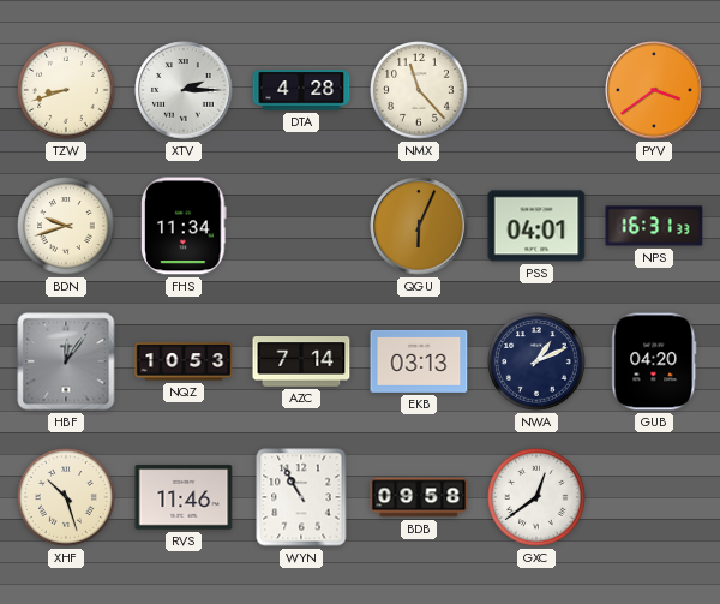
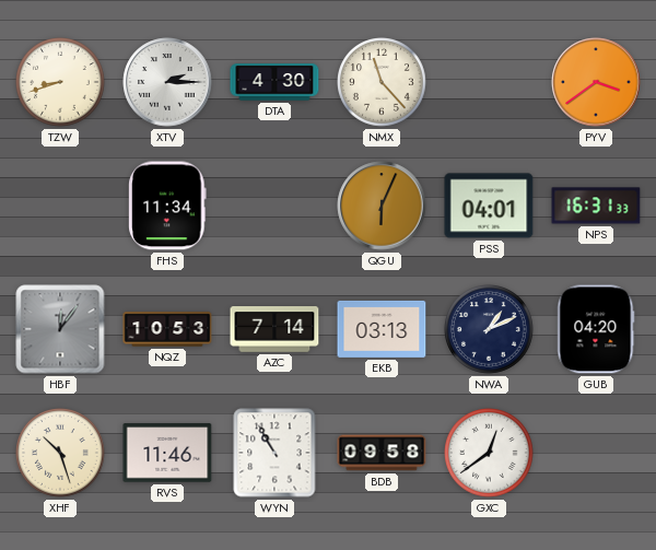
DTA: 4:28 -> 4:30 (274, 82)
BDN: 9:42 -> none (67, 227)
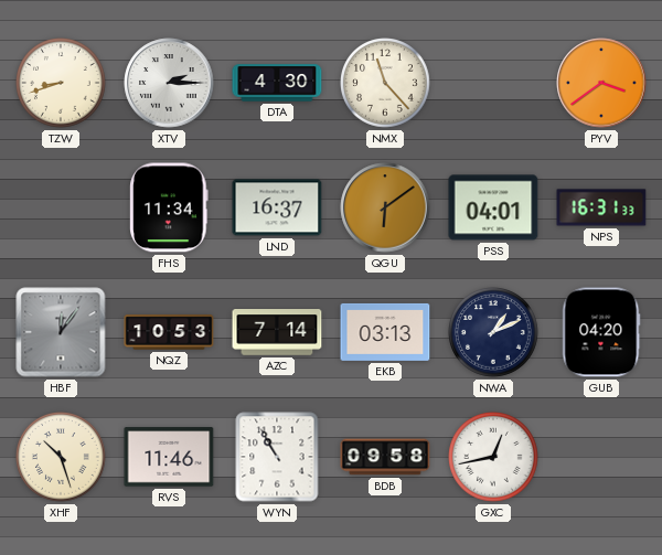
LND: none -> 16:37 (277, 207)
QGU: 6:04 -> 6:09 (385, 207)
GXC: 12:39 -> 12:43 (494, 458)
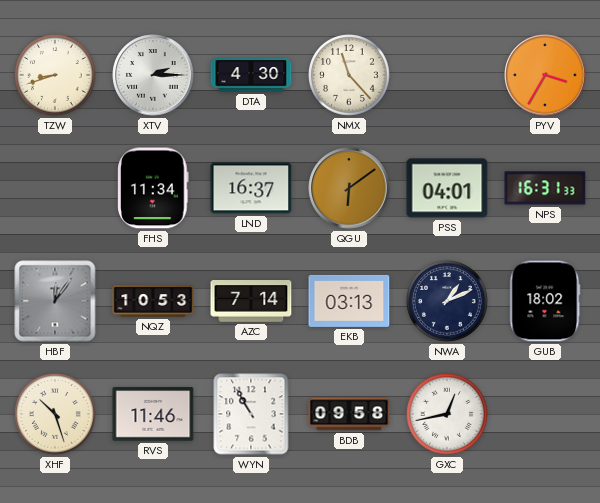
PYV: 3:39 -> 3:35 (545, 75)
GUB: 04:20 -> 18:02 (545, 301)
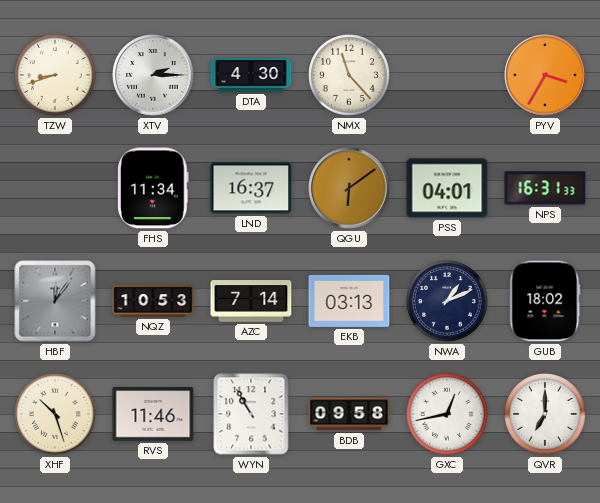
QVR: none -> 7:00 (546, 415)
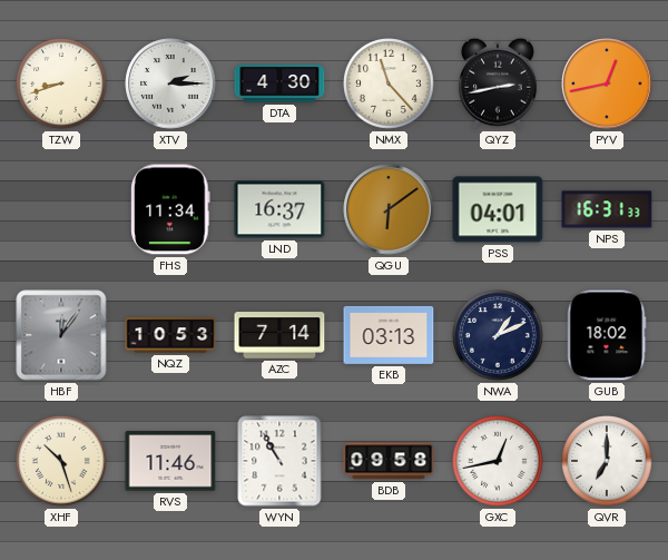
QYZ: none -> 2:43 (498, 83)
PYV: 3:35 -> 12:43 (607, 83)
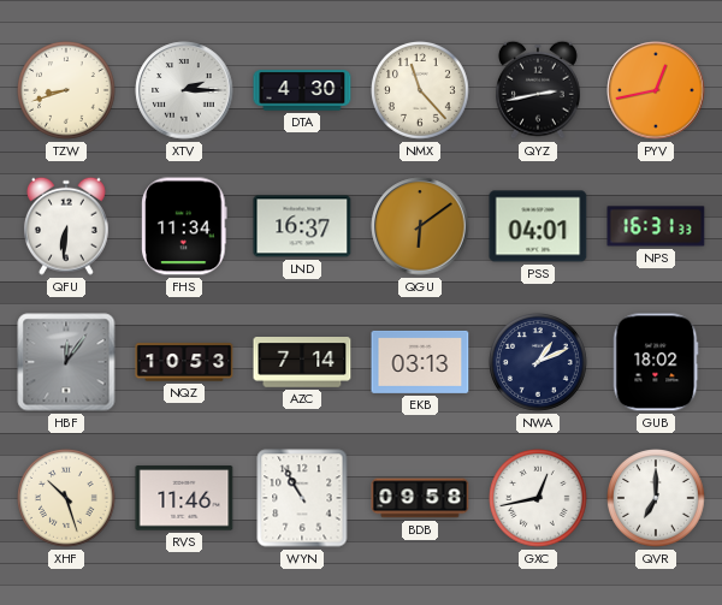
QFU: none -> 6:31 (66, 226)
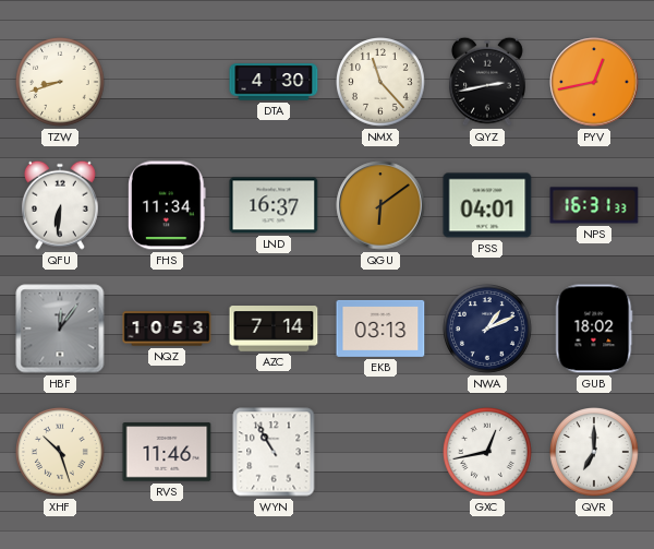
XTV: 2:15 -> none (184, 90)
BDB: 09:58 -> none (420, 498)
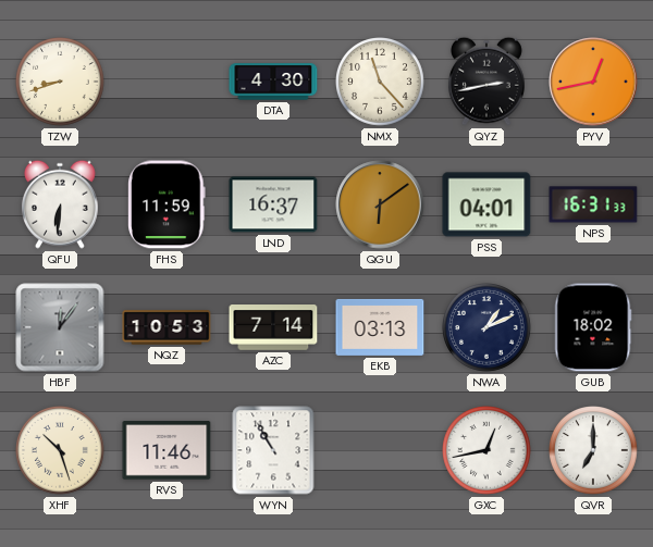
FHS: 11:34 -> 11:59 (167, 204)
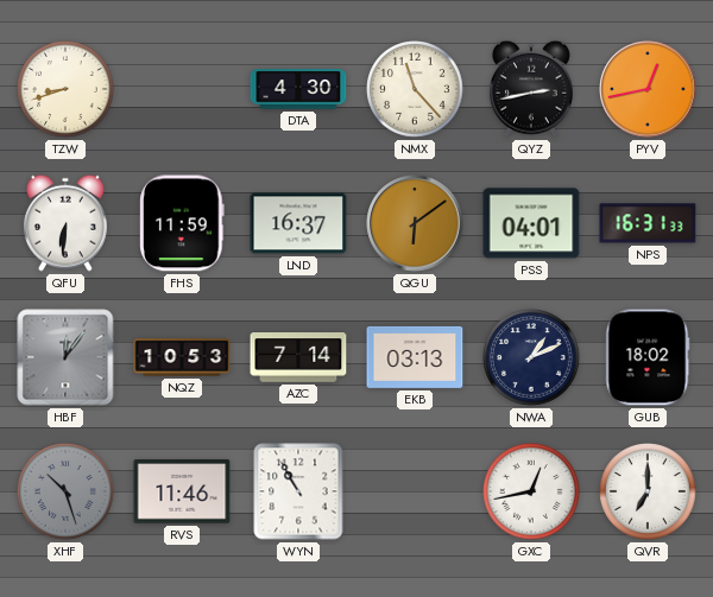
XHF dial: cream -> grey (67, 493)
